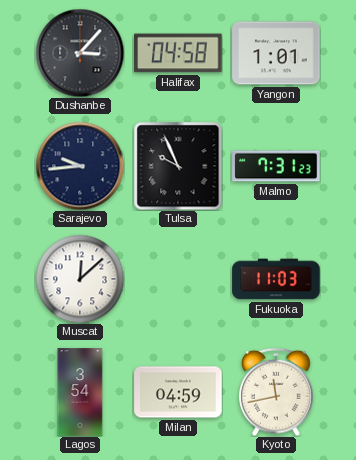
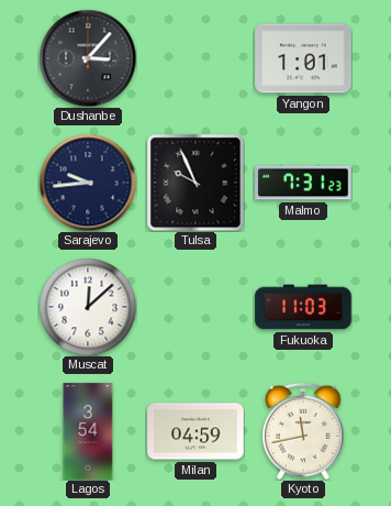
Halifax: 04:58 -> none (178, 53)
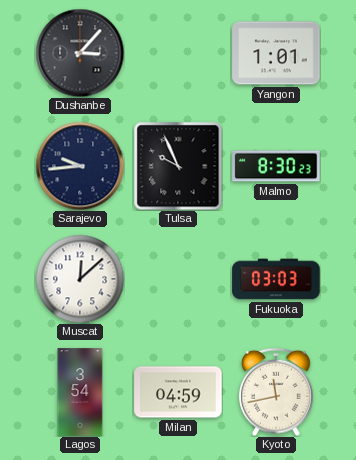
Malmo: 7:31 -> 8:30 (276, 166)
Fukuoka: 11:03 -> 03:03 (276, 279)
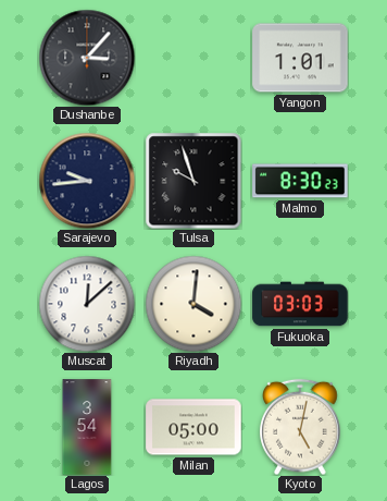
Tulsa: 9:56 -> 9:57 (193, 181)
Riyadh: none -> 4:01 (193, 304)
Milan: 04:59 -> 05:00 (193, 427)
Kyoto: 11:43 -> 5:02 (300, 427)
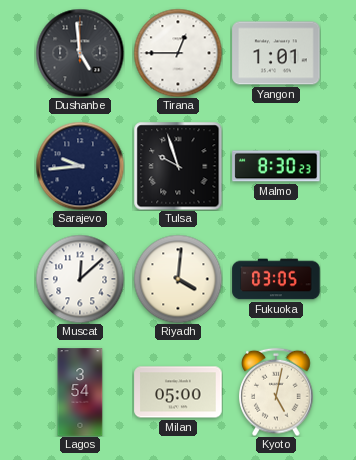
Dushanbe: 3:07 -> 4:59 (80, 53)
Tirana: none -> 12:45 (178, 53)
Fukuoka: 03:03 -> 03:05 (276, 279)
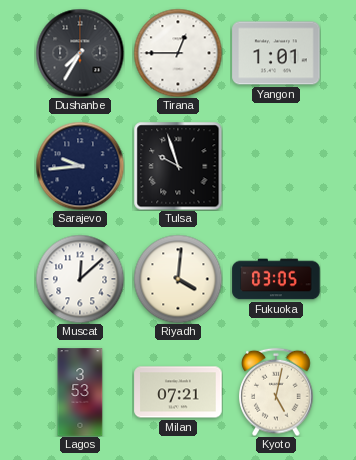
Dushanbe: 4:59 -> 7:35 (80, 53)
Malmo: 8:30 -> none (276, 166)
Lagos: 3:54 -> 3:53 (80, 392)
Milan: 05:00 -> 07:21 (178, 392)
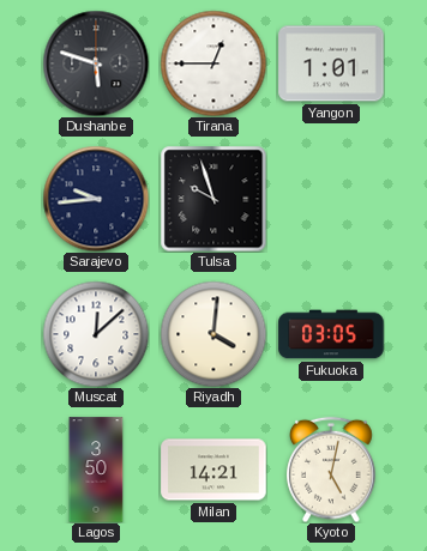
Dushanbe: 7:35 -> 5:48 (96, 63)
Lagos: 3:53 -> 3:50 (96, 470)
Milan: 07:21 -> 14:21 (213, 470)
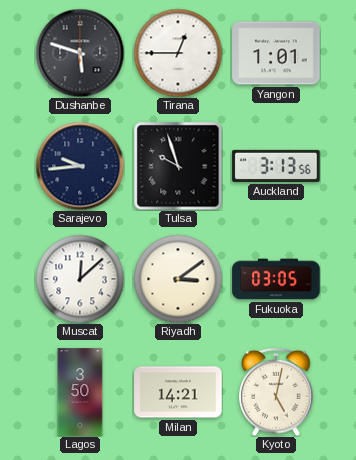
Auckland: none -> 3:13 (276, 166)
Riyadh: 4:01 -> 3:09 (178, 279)
